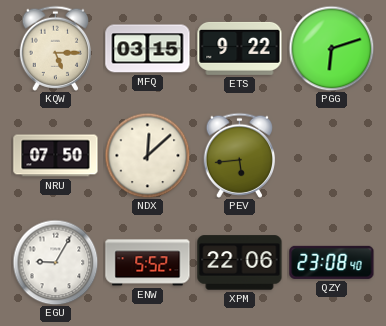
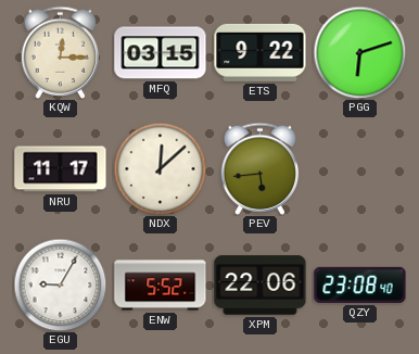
KQW: 5:15 -> 12:15 (61, 52)
NRU: 07:50 -> 11:17 (61, 169)
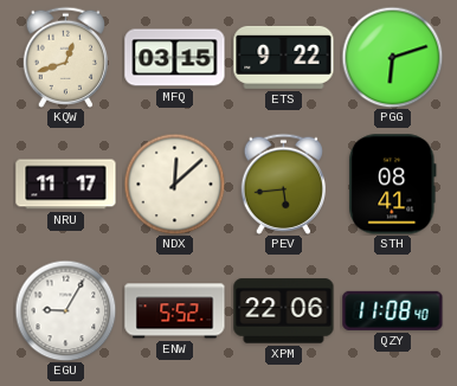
KQW: 12:15 -> 12:42 (66, 57)
STH: none -> 08:41 (393, 185)
QZY: 23:08 -> 11:08 (393, 310)
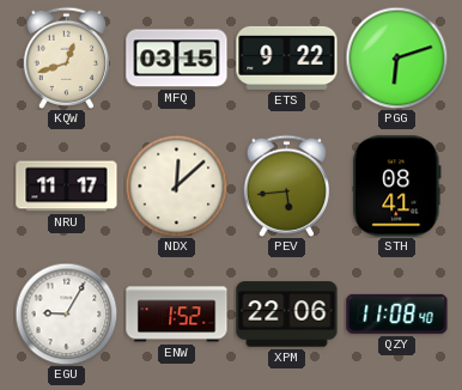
ENW: 5:52 -> 1:52 (177, 315)
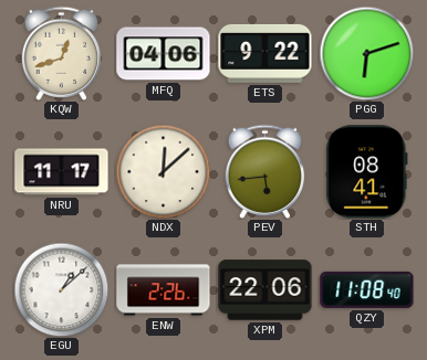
MFQ: 03:15 -> 04:06 (164, 54)
EGU: 9:05 -> 1:08 (61, 289)
ENW: 1:52 -> 2:26 (164, 290)
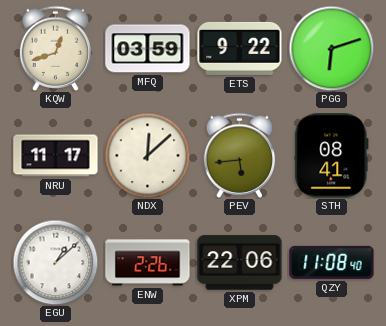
MFQ: 04:06 -> 03:59 (148, 49)
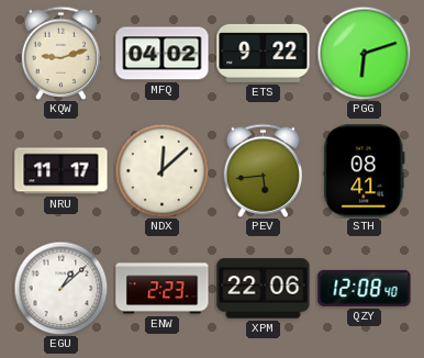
KQW: 12:42 -> 9:12 (62, 53)
MFQ: 03:59 -> 04:02 (163, 54)
ENW: 2:26 -> 2:23 (163, 289)
QZY: 11:08 -> 12:08 (365, 288)
